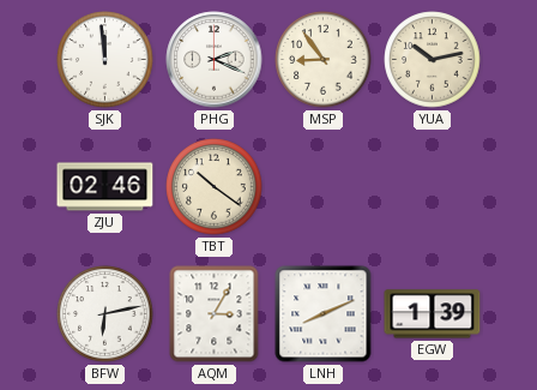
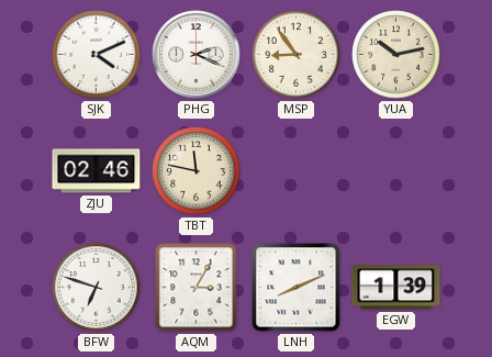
SJK: 11:59 -> 4:11 (97, 55)
TBT: 10:21 -> 11:47 (197, 171)
BFW: 6:13 -> 6:48 (97, 288)
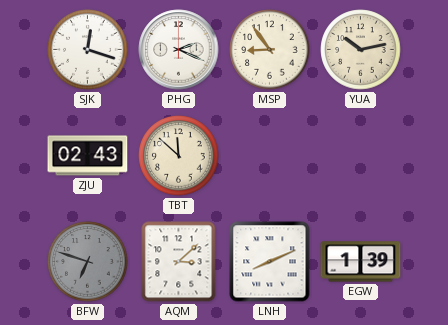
SJK: 4:11 -> 12:18 (88, 50)
ZJU: 02:46 -> 02:43 (88, 156)
TBT: 11:47 -> 11:52 (179, 156)
BFW dial: white -> grey (88, 262)
AQM: 3:05 -> 3:08 (179, 262)
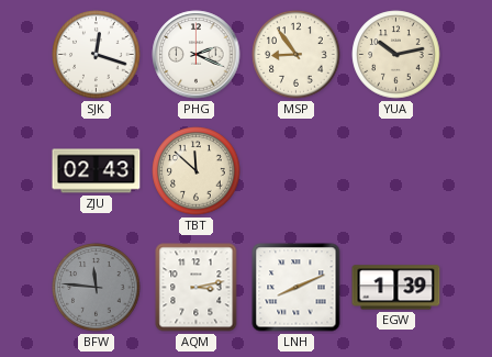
BFW: 6:48 -> 11:46 (97, 288)
AQM: 3:08 -> 3:13 (197, 288)
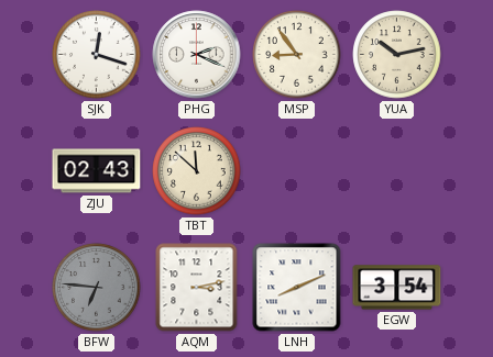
BFW: 11:46 -> 6:46 (97, 288)
EGW: 1:39 -> 3:54 (397, 288)
